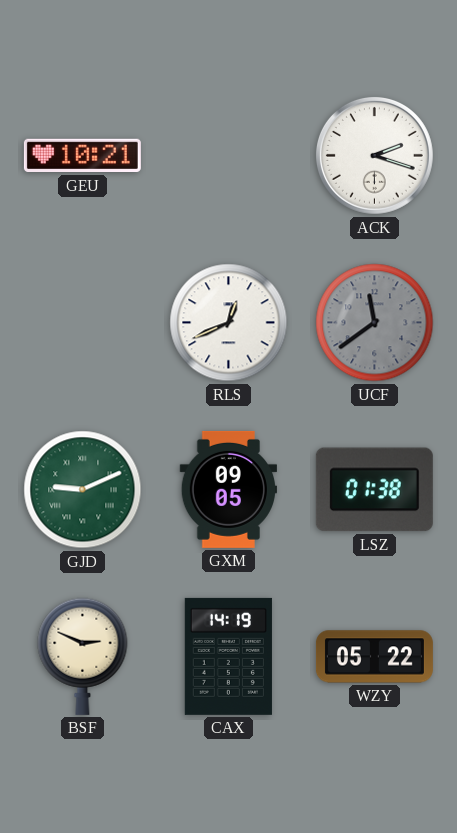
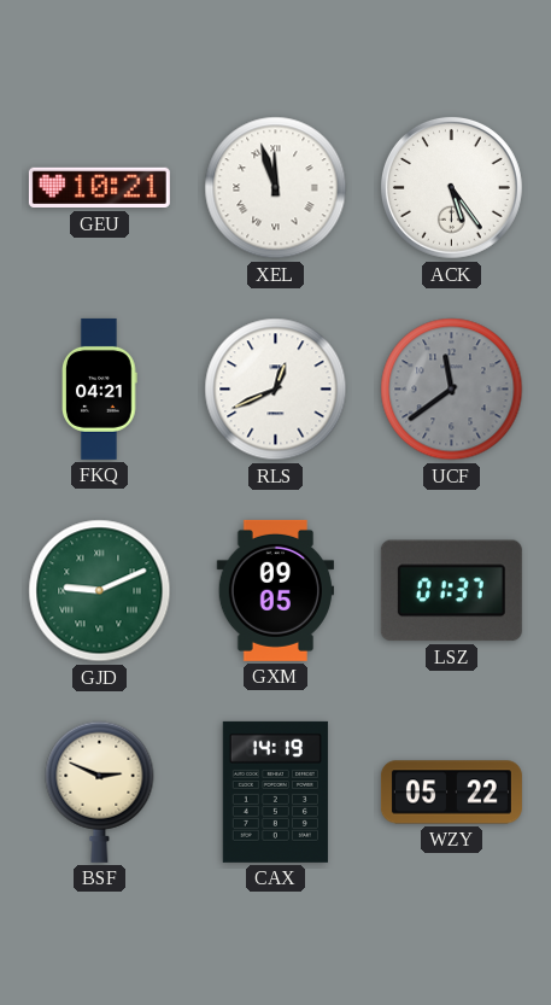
XEL: none -> 11:57 (276, 188)
ACK: 2:18 -> 5:24 (451, 187)
FKQ: none -> 04:21 (100, 388)
LSZ: 01:38 -> 01:37 (451, 591)
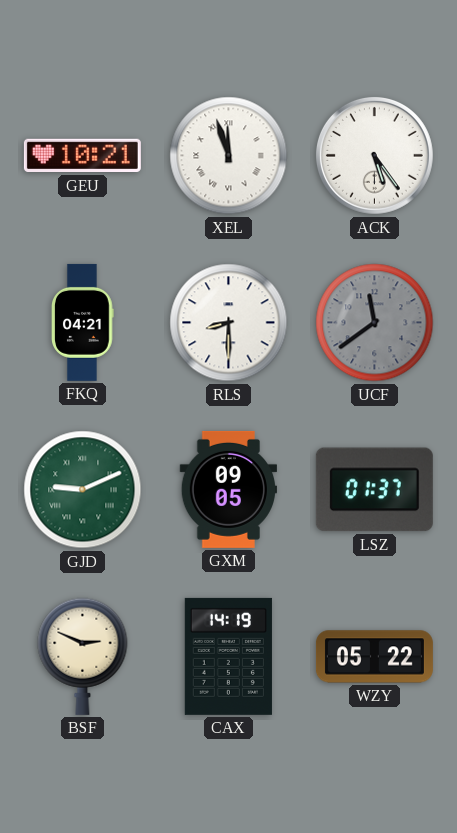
RLS: 12:41 -> 8:30 (229, 323)
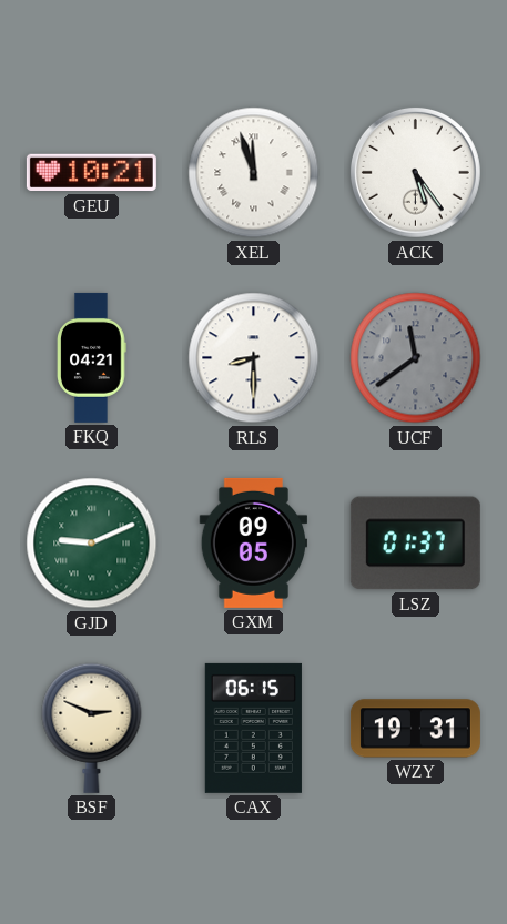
CAX: 14:19 -> 06:15 (253, 728)
WZY: 05:22 -> 19:31 (415, 729)
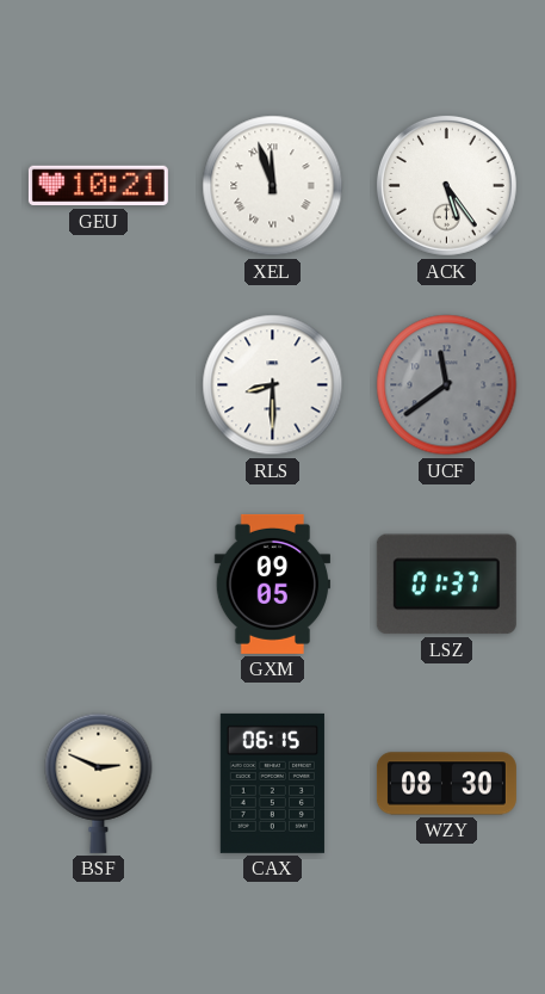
FKQ: 04:21 -> none (92, 357)
GJD: 9:11 -> none (92, 544)
WZY: 19:31 -> 08:30 (446, 784)
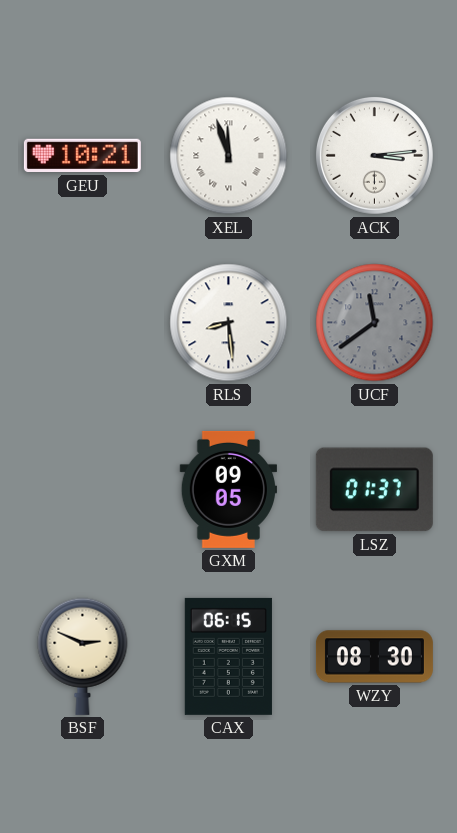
ACK: 5:24 -> 3:14 (374, 155)
RLS: 8:30 -> 8:29 (229, 323)
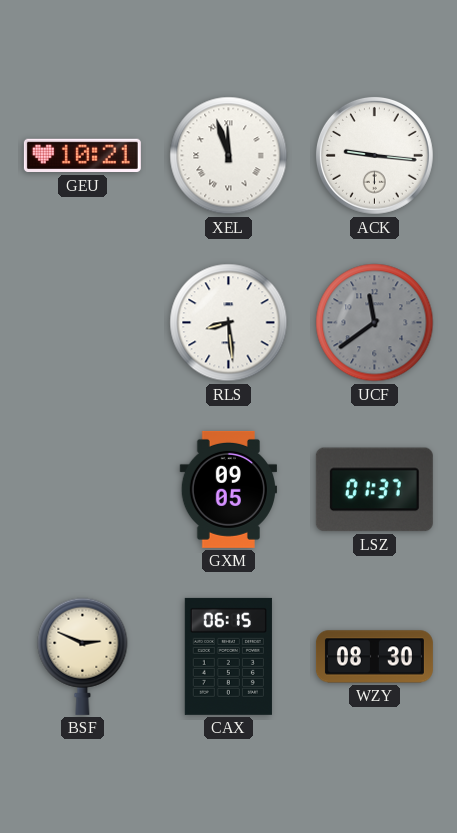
ACK: 3:14 -> 9:16 (374, 155)
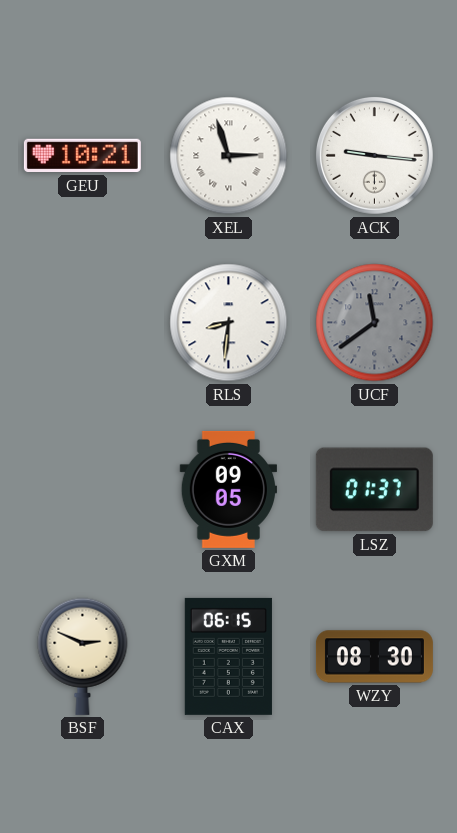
XEL: 11:57 -> 2:57 (229, 156)
RLS: 8:29 -> 8:31 (229, 323)
